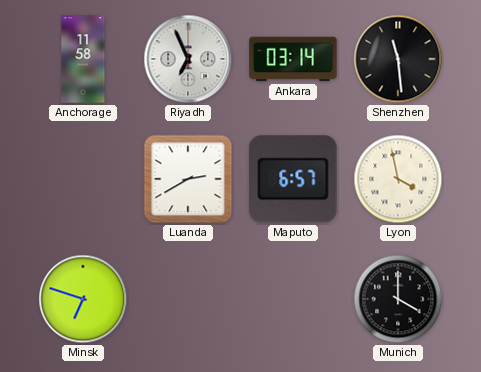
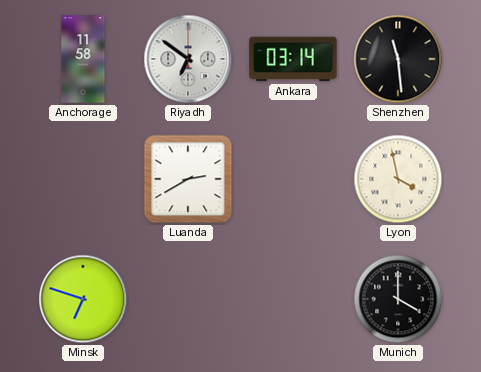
Riyadh: 6:56 -> 6:51 (188, 59)
Maputo: 6:57 -> none (293, 179)
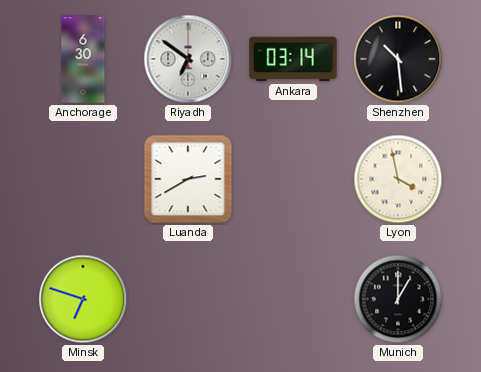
Anchorage: 11:58 -> 6:30 (83, 59)
Shenzhen: 11:29 -> 10:29 (398, 59)
Munich: 4:00 -> 1:00 (398, 299)
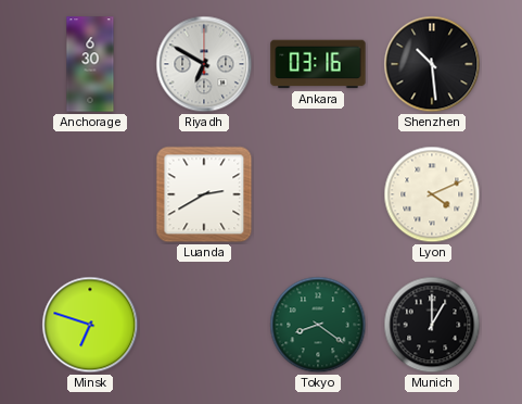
Riyadh: 6:51 -> 6:50 (204, 64)
Ankara: 03:14 -> 03:16 (318, 64)
Lyon: 3:58 -> 4:11 (432, 194)
Tokyo: none -> 8:21 (318, 325)
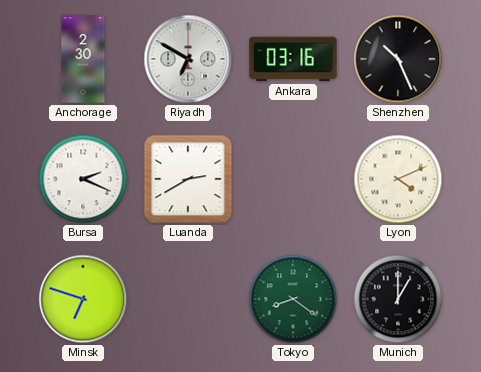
Anchorage: 6:30 -> 2:30 (83, 59)
Shenzhen: 10:29 -> 10:26 (398, 59)
Bursa: none -> 2:19 (83, 179)
